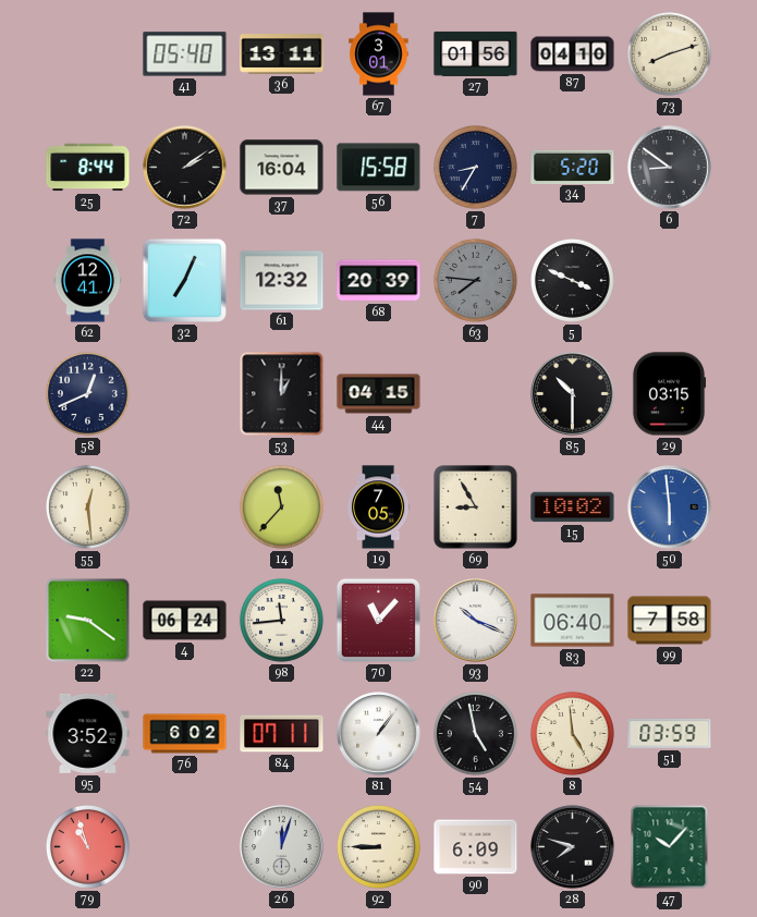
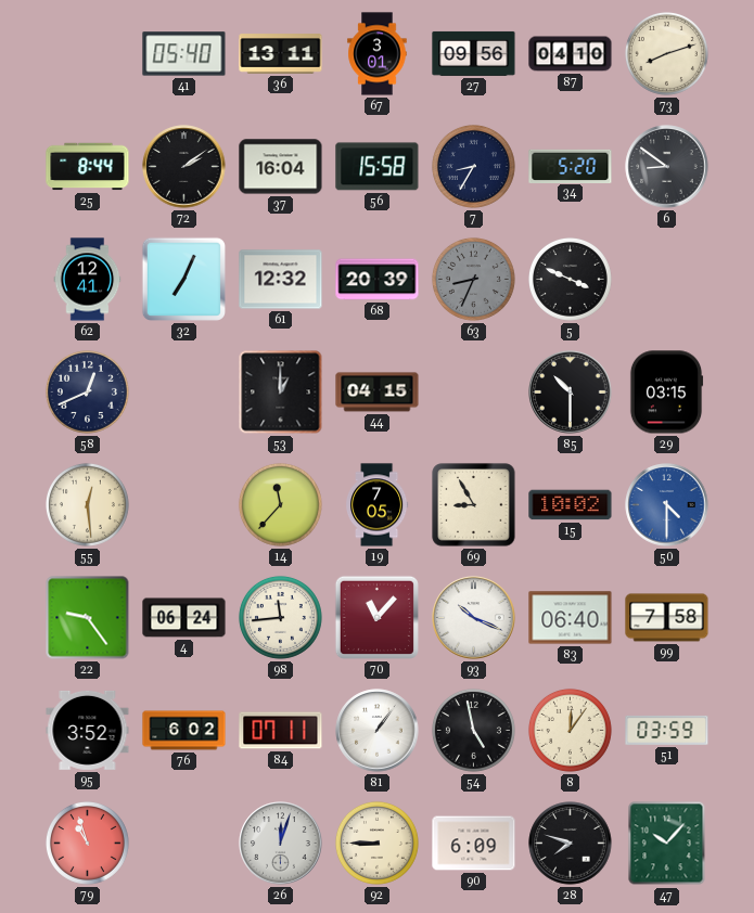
27: 01:56 -> 09:56 (474, 53)
63: 7:46 -> 8:34 (473, 279)
50: 5:59 -> 4:30 (667, 505)
22: 9:21 -> 9:24 (88, 618)
8: 4:59 -> 12:06 (570, 730)
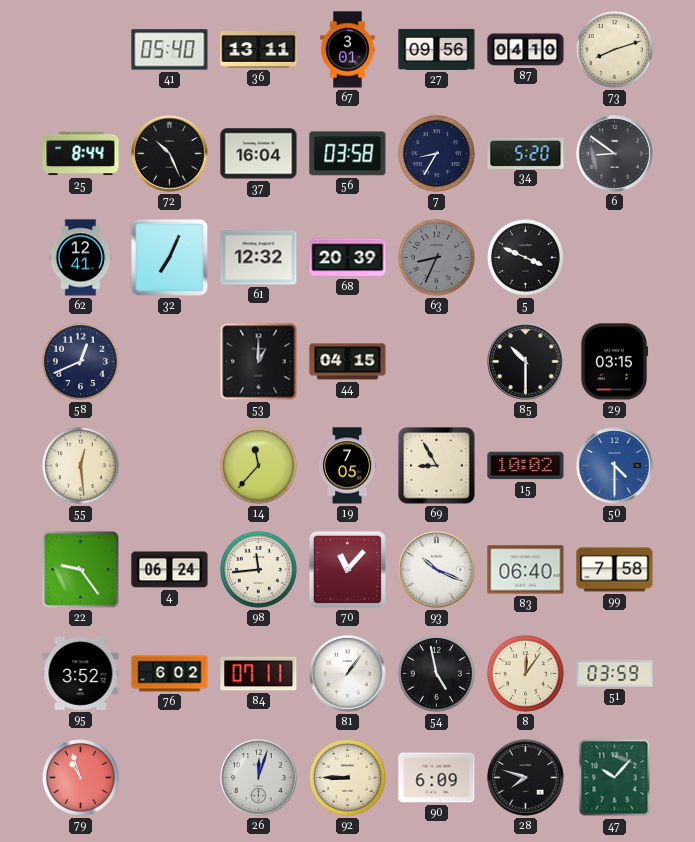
72: 2:09 -> 10:26 (170, 154)
56: 15:58 -> 03:58 (348, 154)
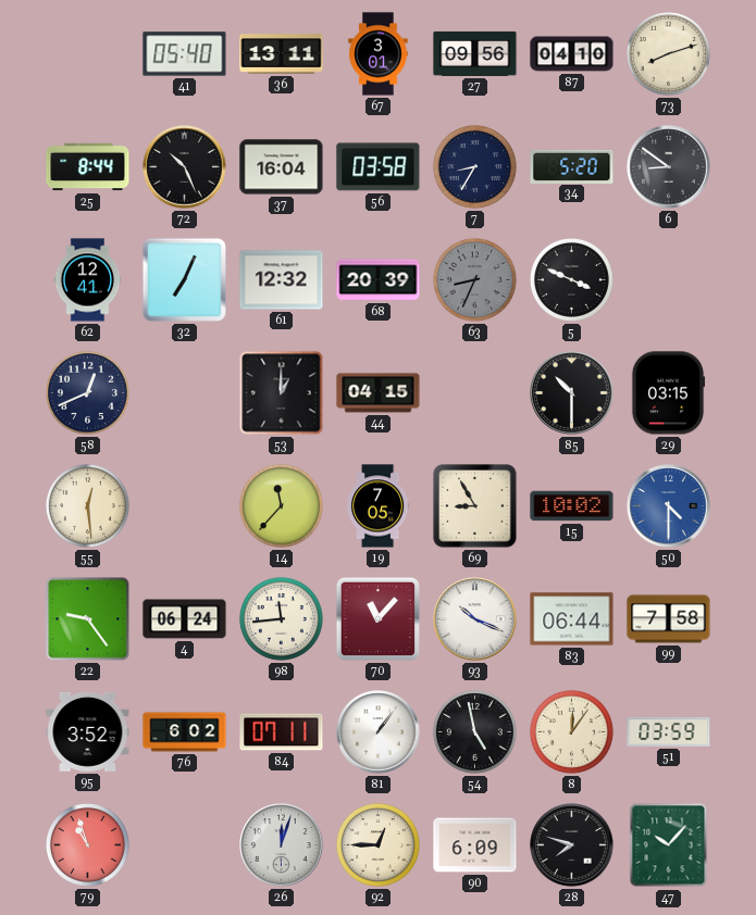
83: 06:40 -> 06:44 (572, 619)
92: 8:45 -> 12:45 (377, 844)
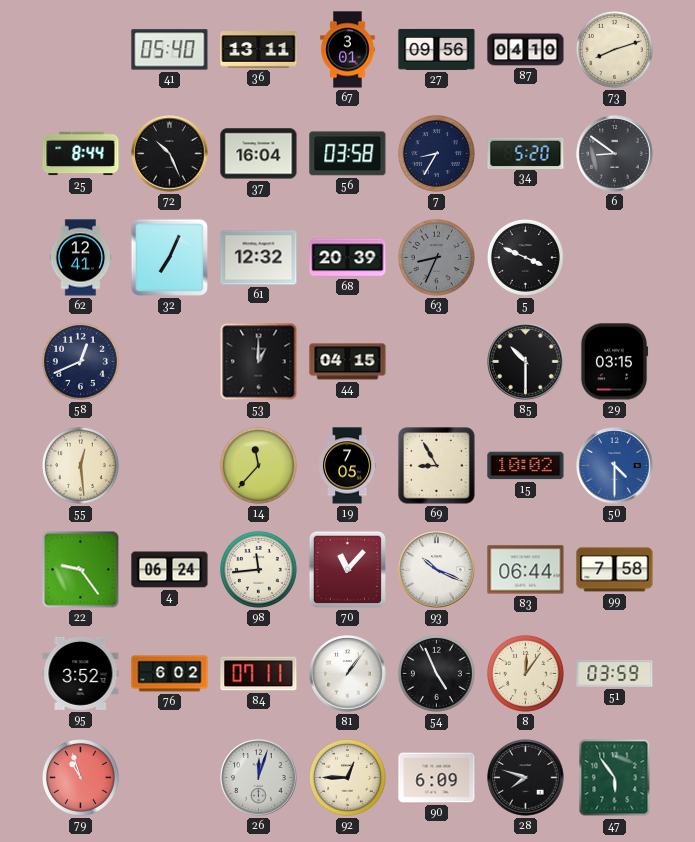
54: 4:58 -> 4:56 (436, 673)
47: 10:07 -> 5:54 (615, 778)
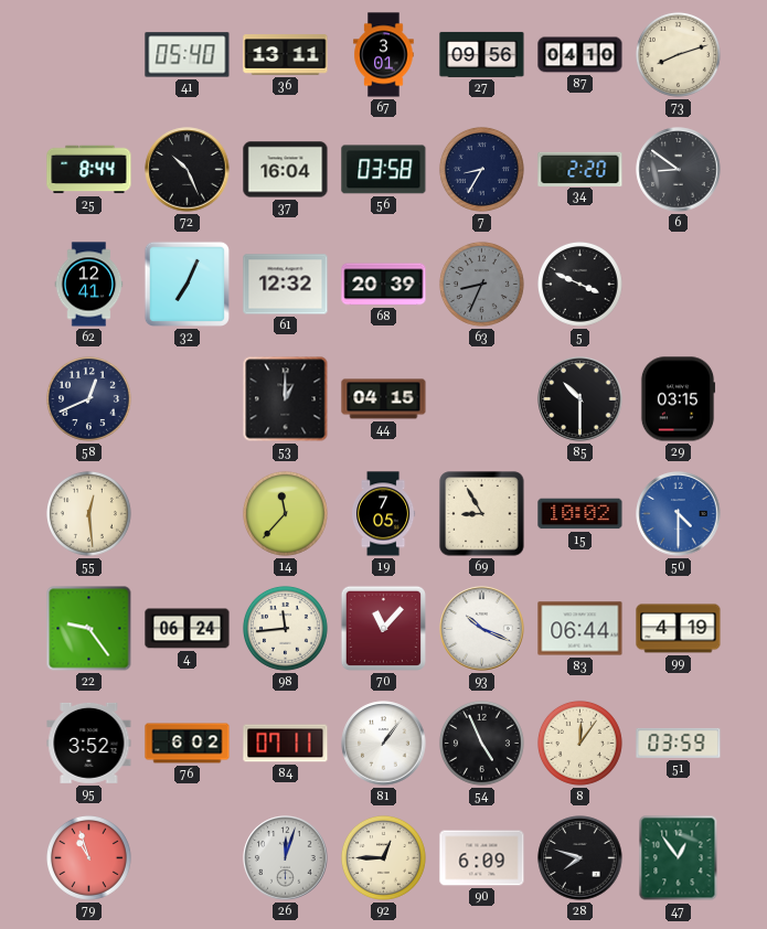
34: 5:20 -> 2:20 (580, 169)
99: 7:58 -> 4:19 (679, 629)
47: 5:54 -> 12:54 (679, 858)
